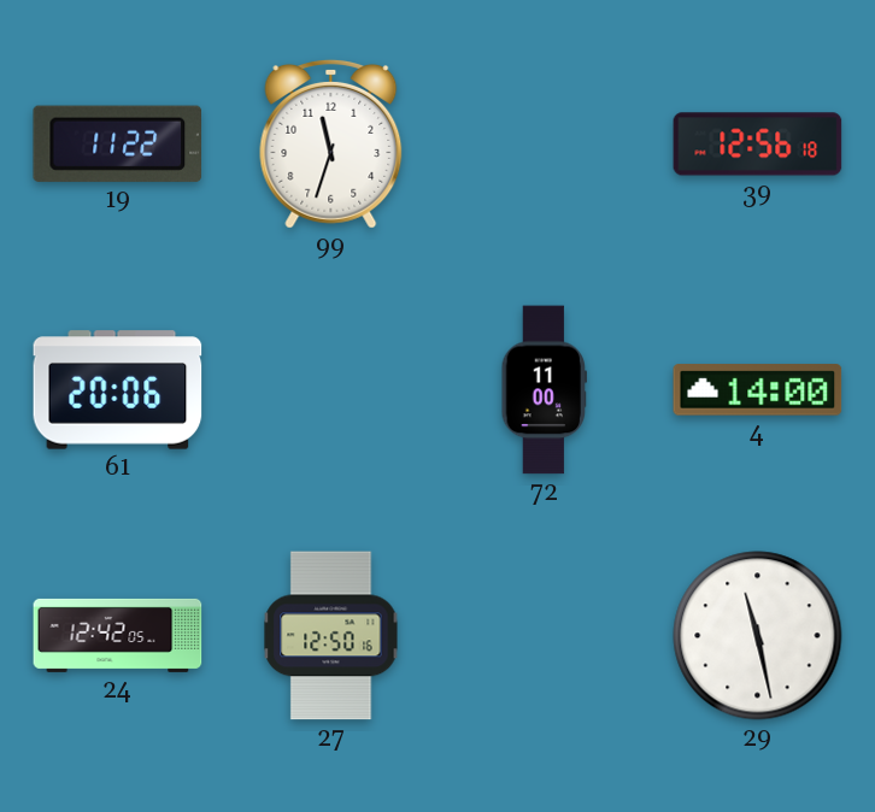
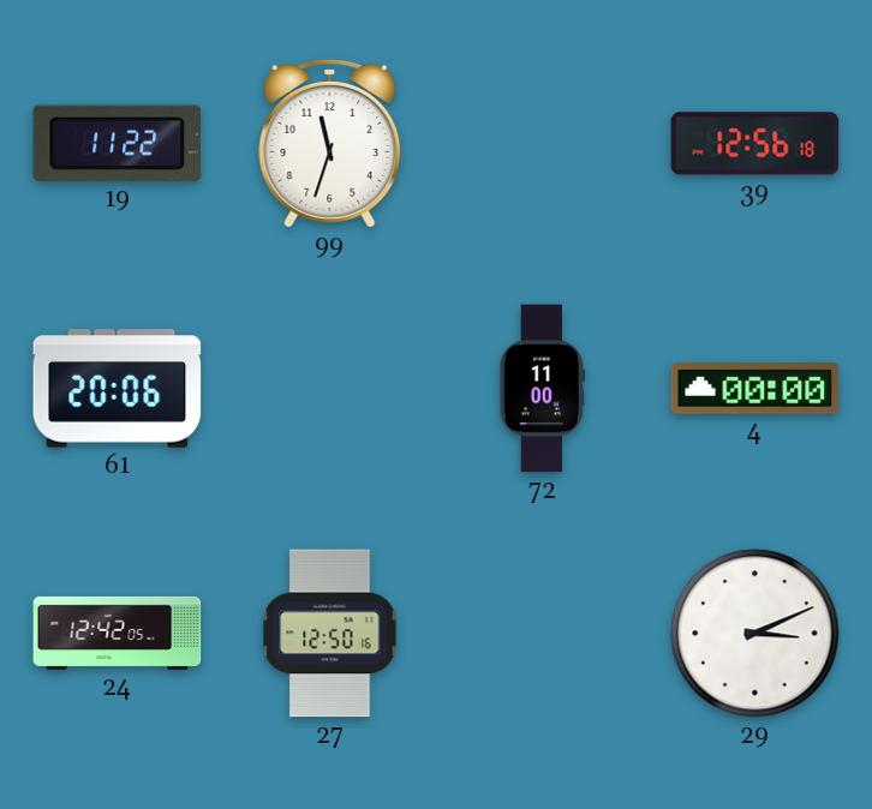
4: 14:00 -> 00:00 (755, 389)
29: 11:28 -> 3:11 (755, 634)
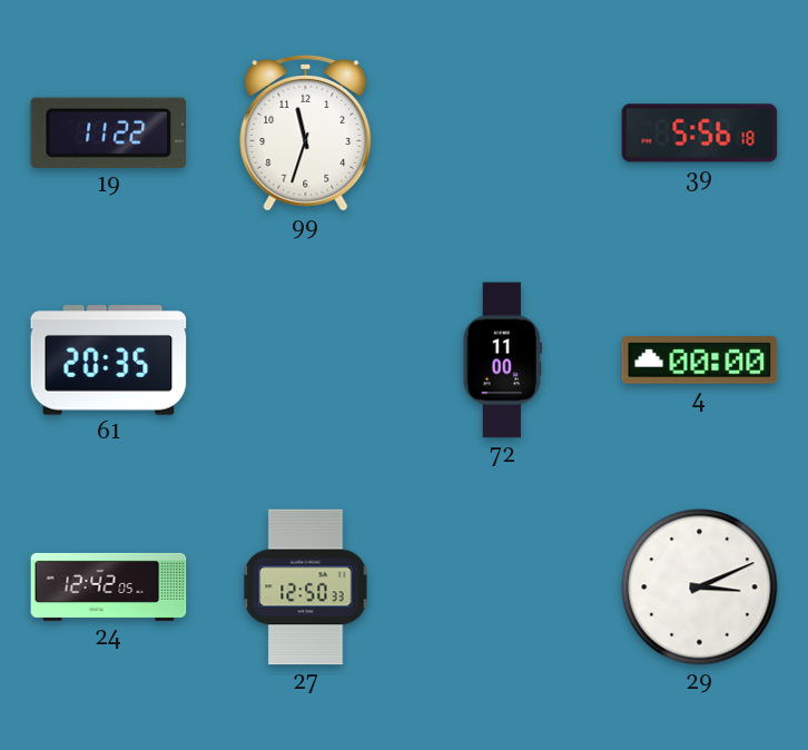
39: 12:56 -> 5:56 (700, 134)
61: 20:06 -> 20:35 (109, 361)
27: 12:50:16 -> 12:50:33 (306, 588)
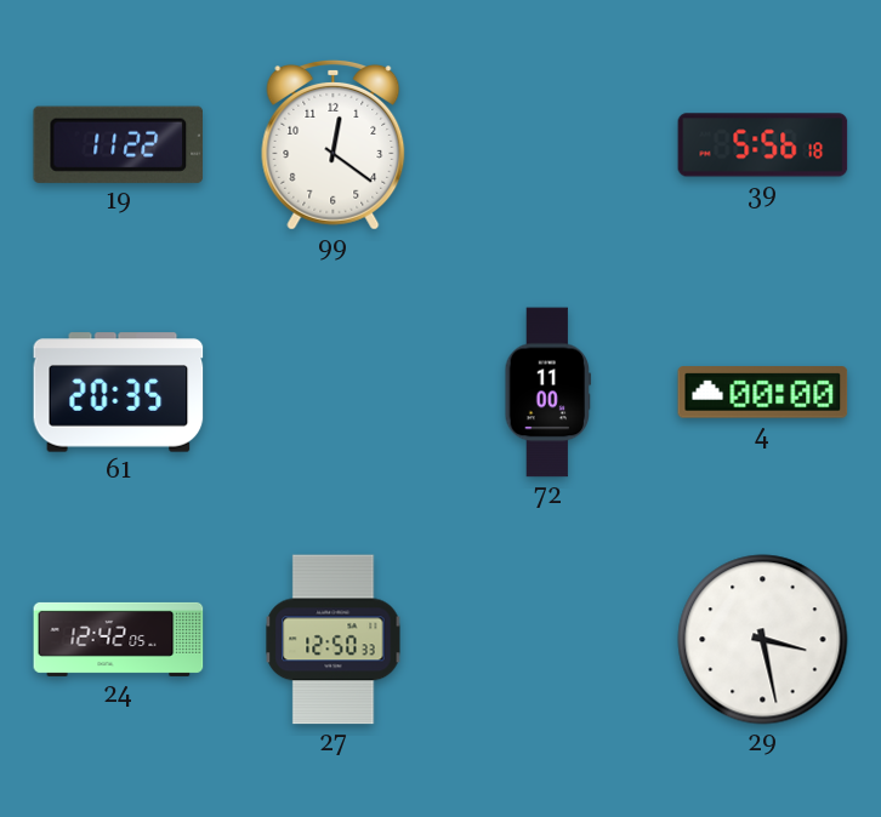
99: 11:33 -> 12:21 (334, 144)
29: 3:11 -> 3:28 (763, 640)
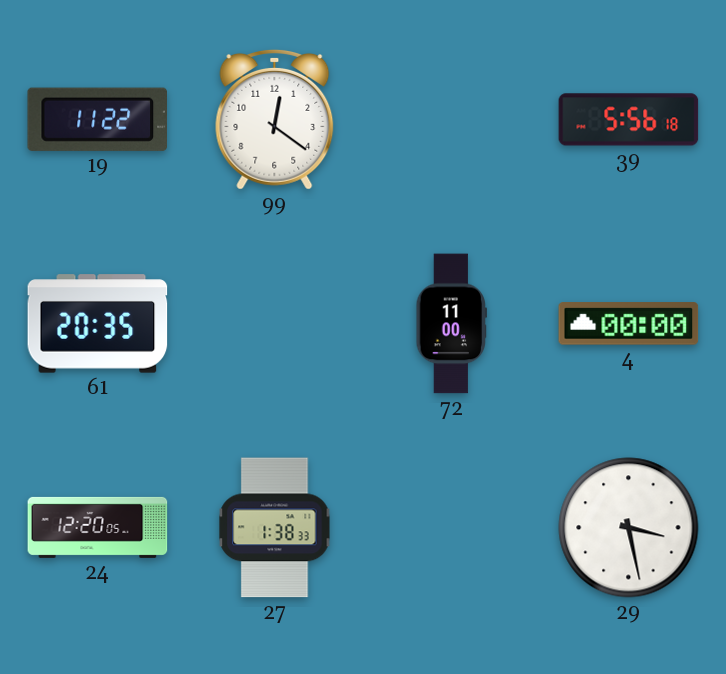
24: 12:42 -> 12:20 (98, 527)
27: 12:50 -> 1:38 (275, 528)
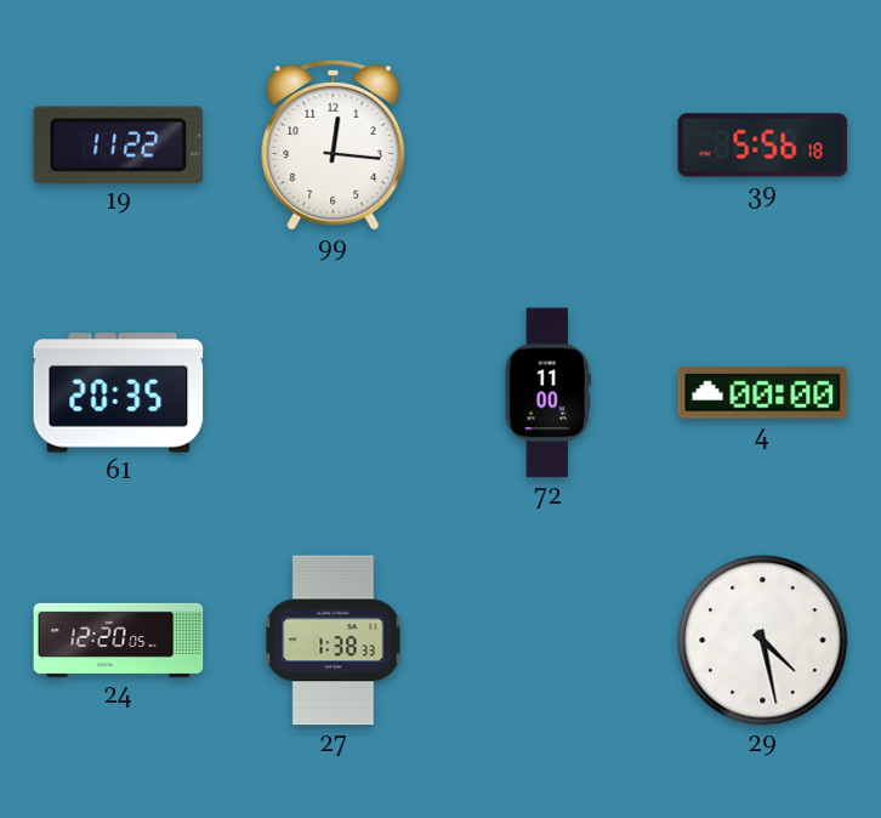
99: 12:21 -> 12:16 (334, 144)
29: 3:28 -> 4:28 (763, 641)
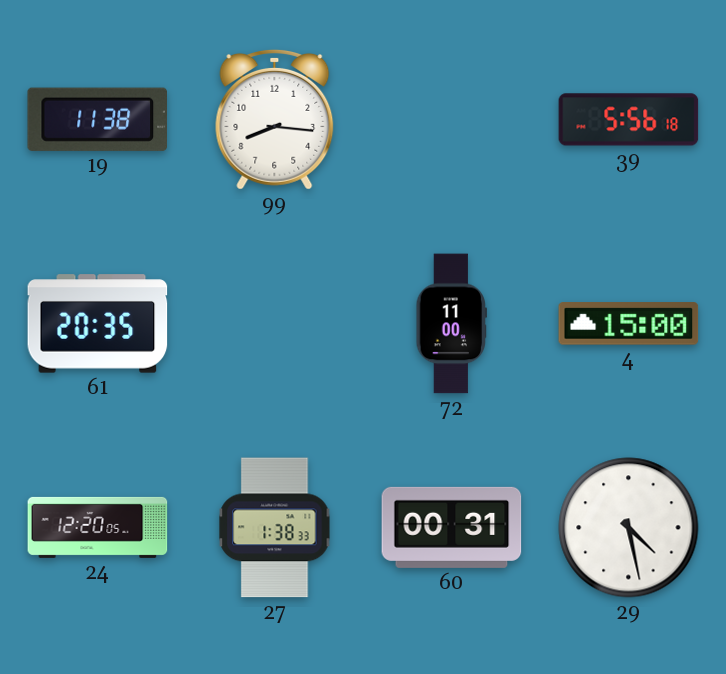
19: 11:22 -> 11:38 (97, 119)
99: 12:16 -> 8:16 (275, 119)
4: 00:00 -> 15:00 (629, 324)
60: none -> 00:31 (452, 527)
